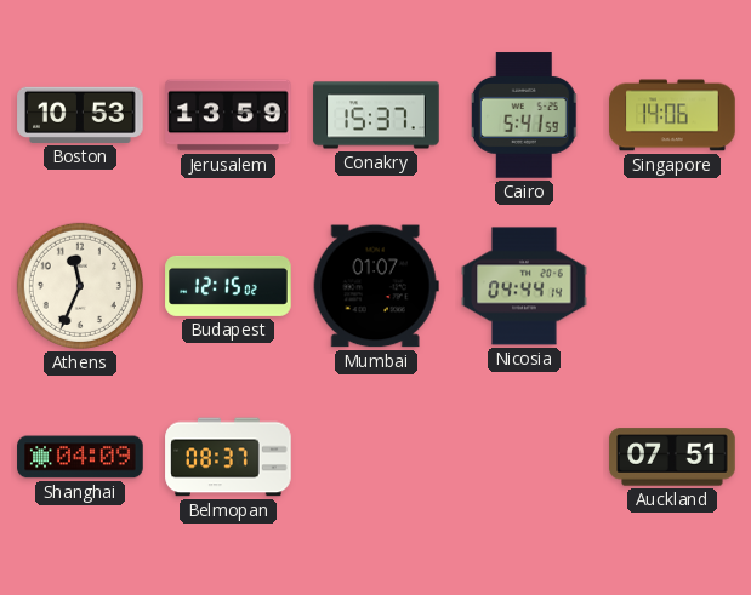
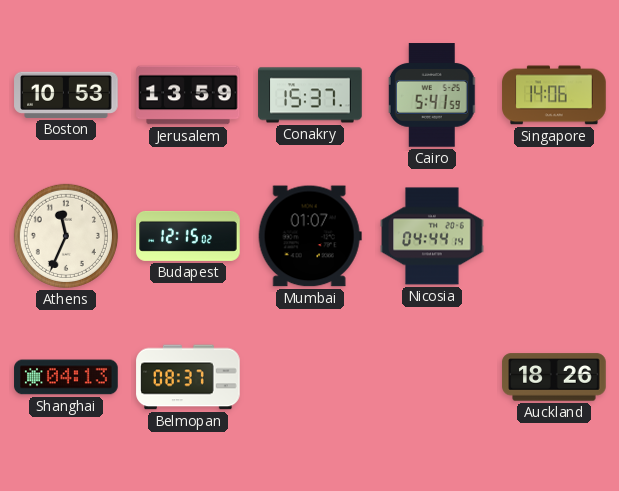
Shanghai: 04:09 -> 04:13 (66, 377)
Auckland: 07:51 -> 18:26 (554, 377)
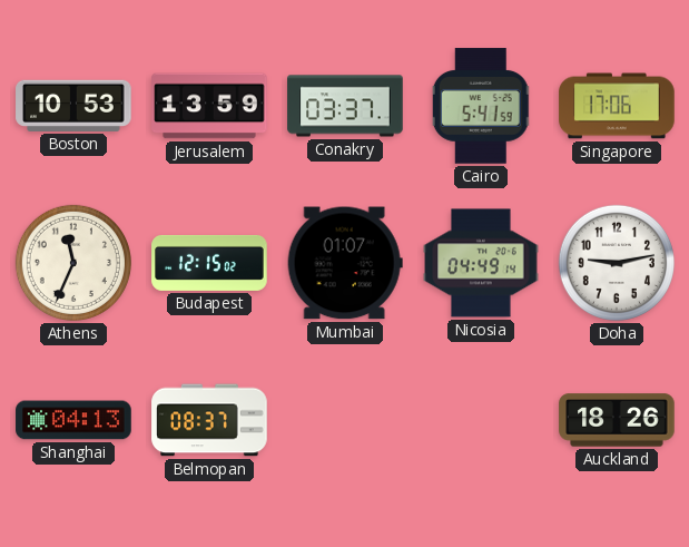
Conakry: 15:37 -> 03:37 (345, 106)
Singapore: 14:06 -> 17:06 (617, 106)
Nicosia: 04:44 -> 04:49 (481, 263)
Doha: none -> 9:13 (617, 263)
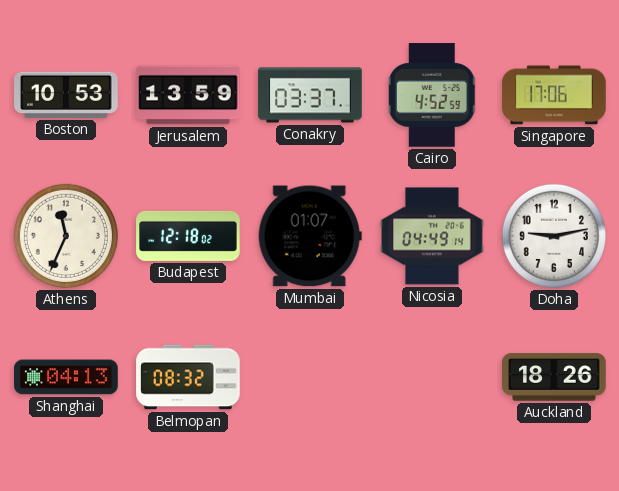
Cairo: 5:41 -> 4:52 (432, 95)
Budapest: 12:15 -> 12:18 (188, 236)
Belmopan: 08:37 -> 08:32 (188, 377)
